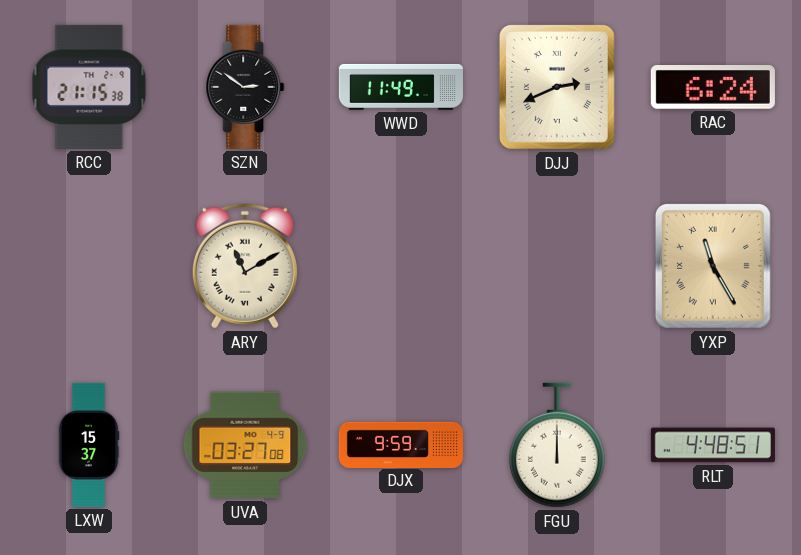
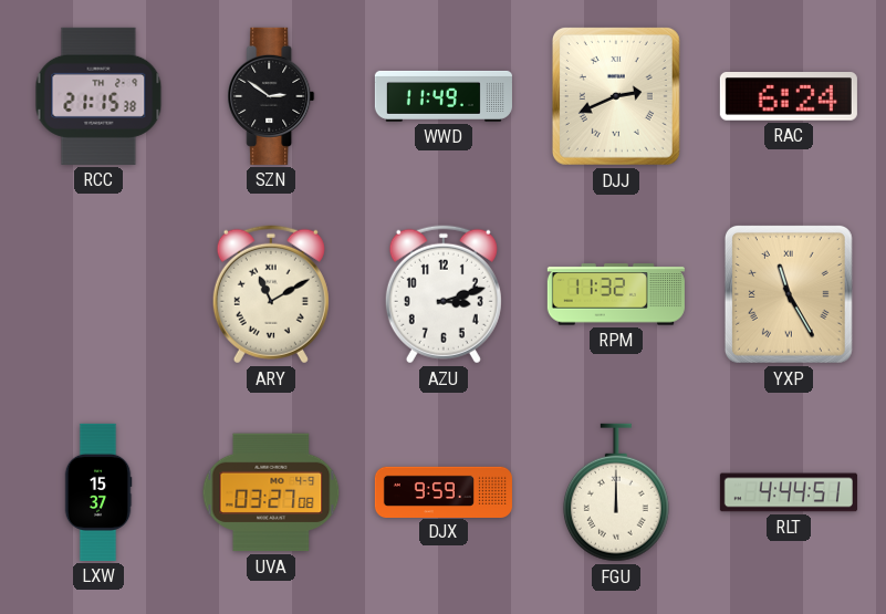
AZU: none -> 3:12 (444, 294)
RPM: none -> 11:32 (616, 294)
RLT: 4:48 -> 4:44 (789, 492)
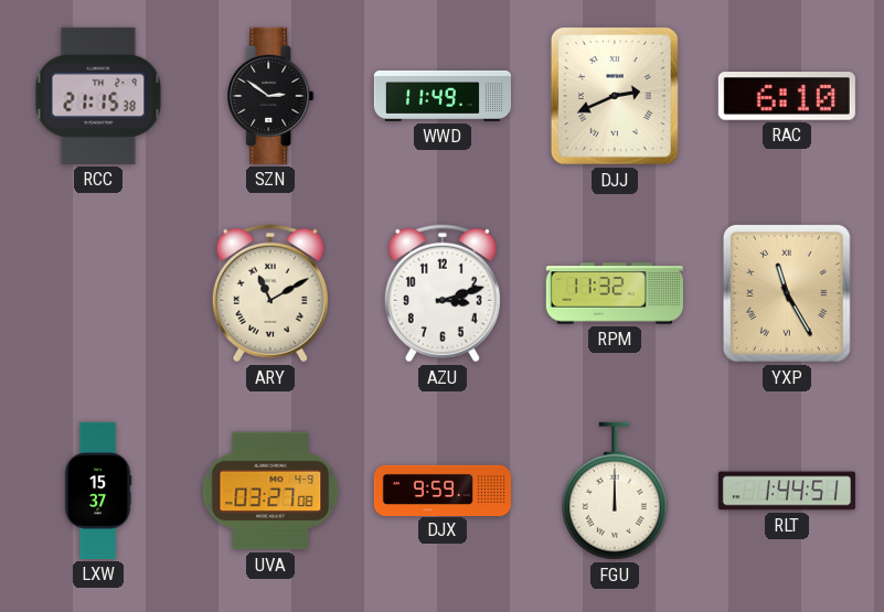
RAC: 6:24 -> 6:10 (787, 97)
RLT: 4:44 -> 1:44 (787, 491)
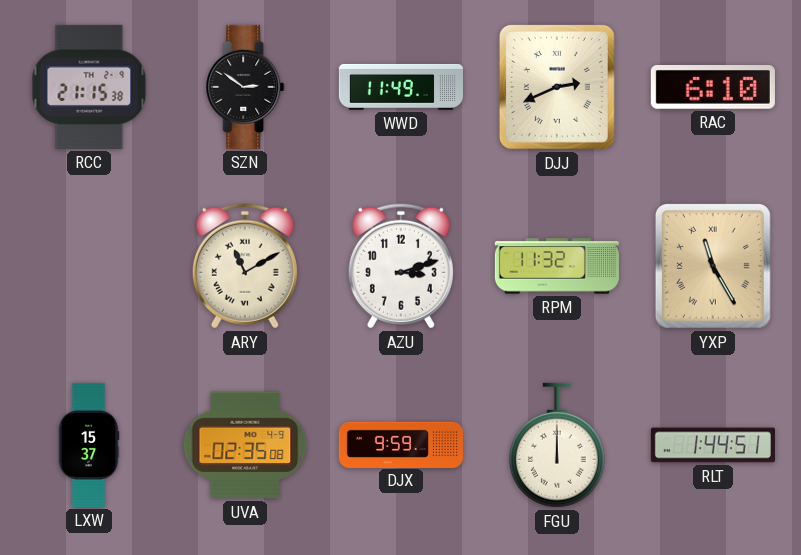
UVA: 03:27 -> 02:35 (245, 445)
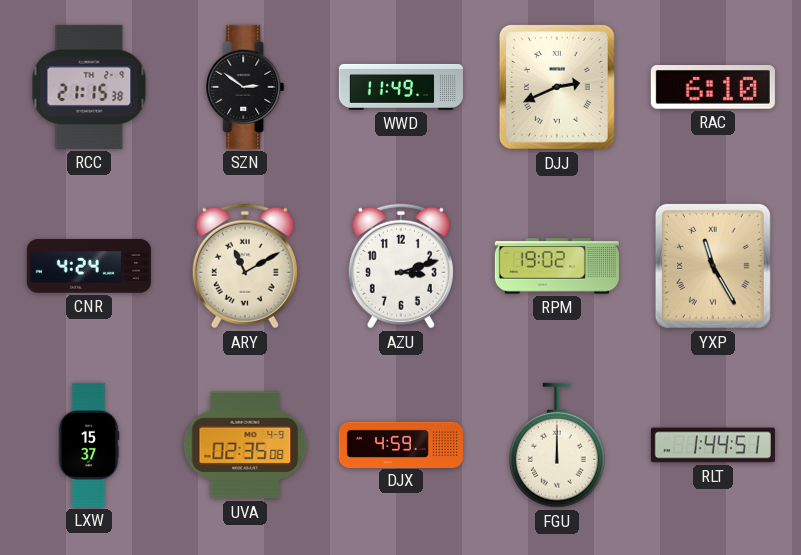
CNR: none -> 4:24 (89, 266)
RPM: 11:32 -> 19:02 (557, 266)
DJX: 9:59 -> 4:59 (401, 444)
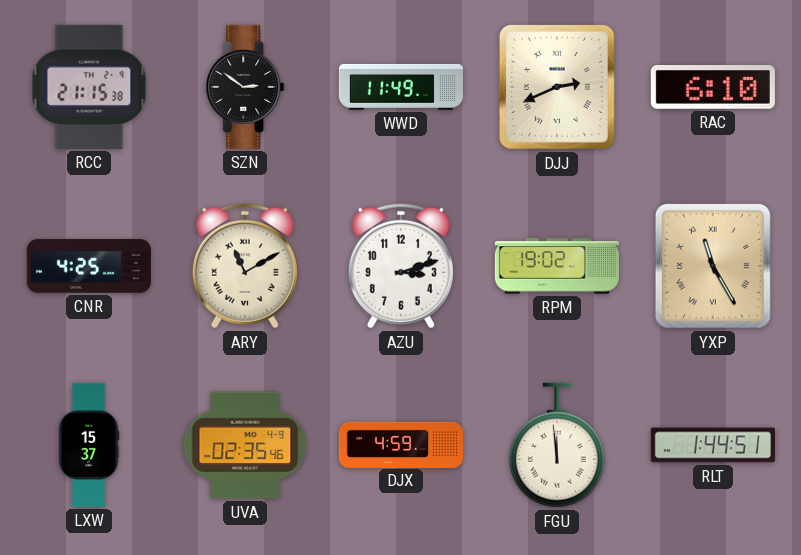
CNR: 4:24 -> 4:25 (89, 266)
UVA: 02:35:08 -> 02:35:46 (245, 445)
FGU: 12:00 -> 11:59 (557, 445)
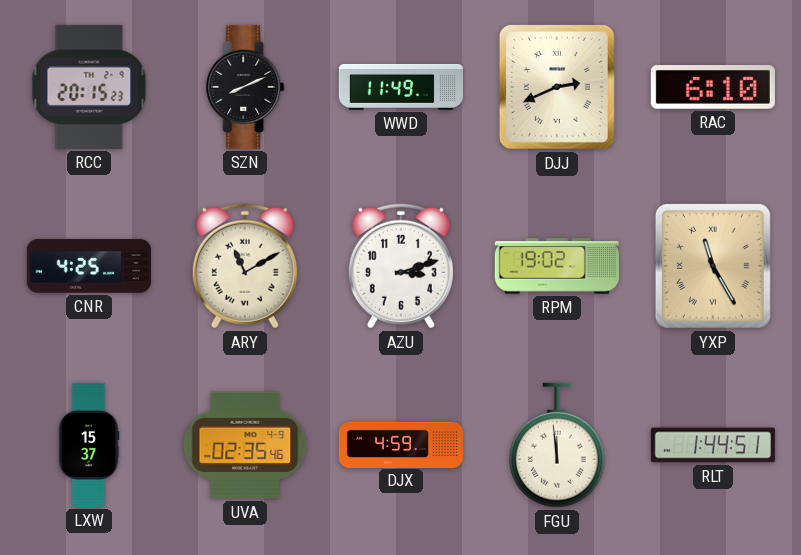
RCC: 21:15 -> 20:15 (89, 87)
SZN: 2:51 -> 8:11 (245, 87)
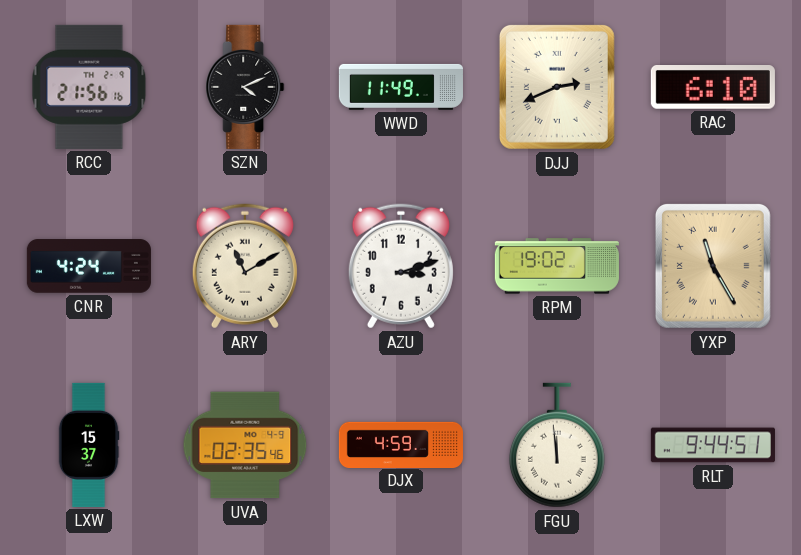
RCC: 20:15 -> 21:56 (89, 87)
SZN: 8:11 -> 4:11 (245, 87)
CNR: 4:25 -> 4:24 (89, 266)
RLT: 1:44 -> 9:44 (713, 445)
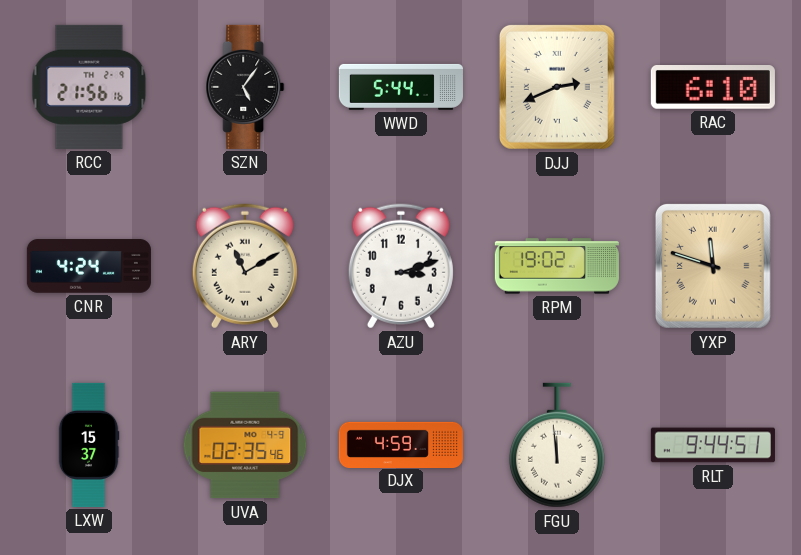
SZN: 4:11 -> 5:06 (245, 87)
WWD: 11:49 -> 5:44 (401, 87)
YXP: 11:25 -> 11:48 (713, 266)
